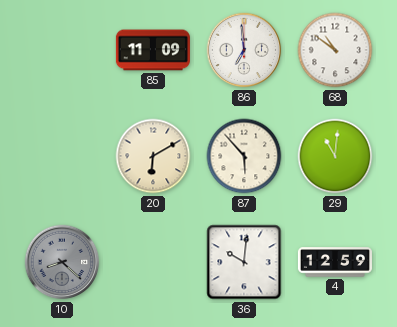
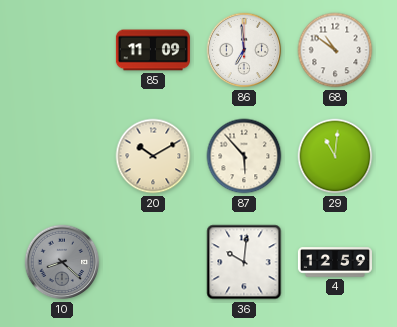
20: 6:10 -> 10:10 (153, 156)
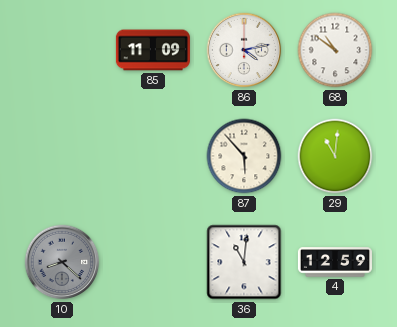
86: 6:59 -> 4:13 (244, 50)
20: 10:10 -> none (153, 156)
36: 10:01 -> 11:01 (244, 262)
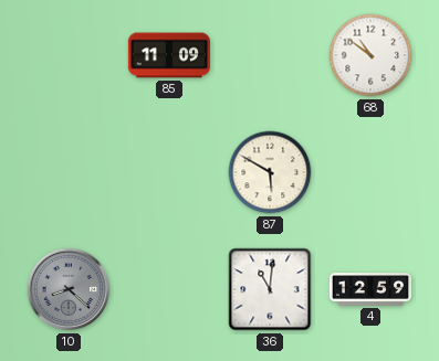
86: 4:13 -> none (244, 50)
87: 5:53 -> 5:50 (270, 172)
29: 11:01 -> none (335, 156)
